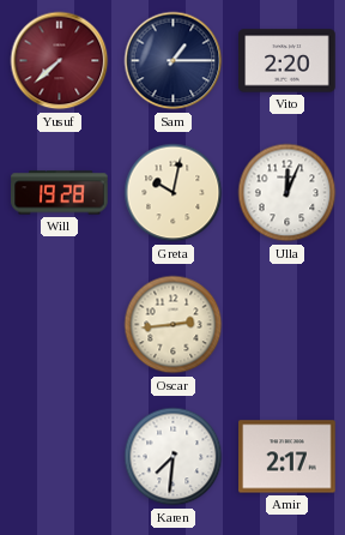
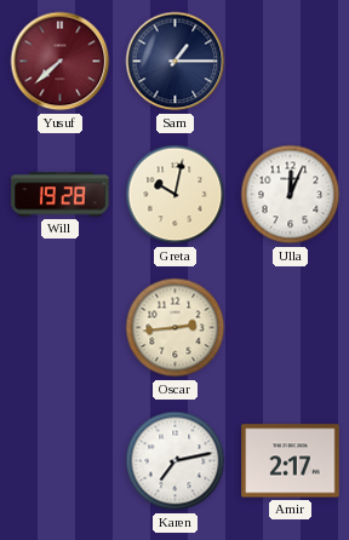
Vito: 2:20 -> none (287, 61)
Karen: 7:31 -> 7:13 (176, 461)
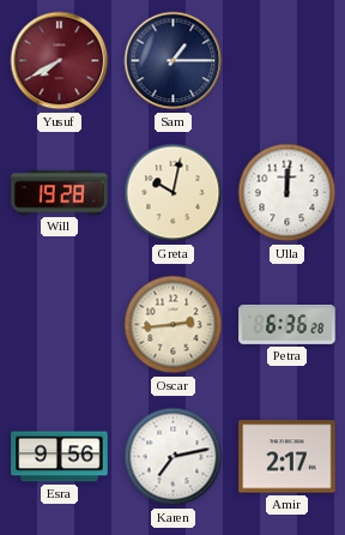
Yusuf: 7:38 -> 7:40 (60, 61)
Ulla: 12:04 -> 12:01 (287, 193)
Petra: none -> 6:36 (287, 324)
Esra: none -> 9:56 (60, 457)
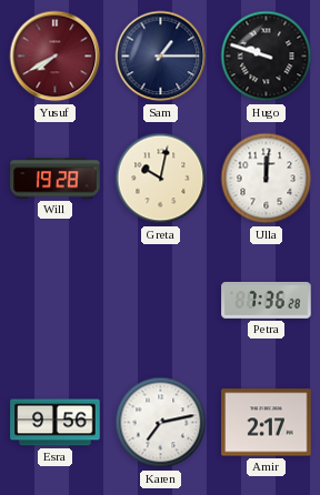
Hugo: none -> 9:48 (267, 57)
Oscar: 2:44 -> none (174, 325)
Petra: 6:36 -> 7:36 (267, 300)
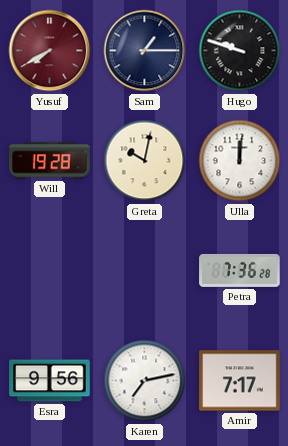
Amir: 2:17 -> 7:17 (240, 381)
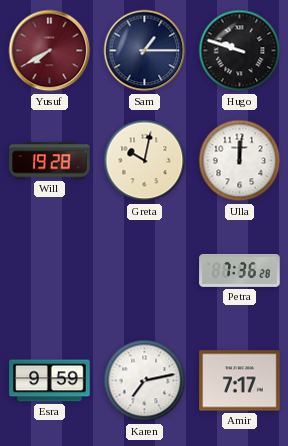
Esra: 9:56 -> 9:59 (50, 381)
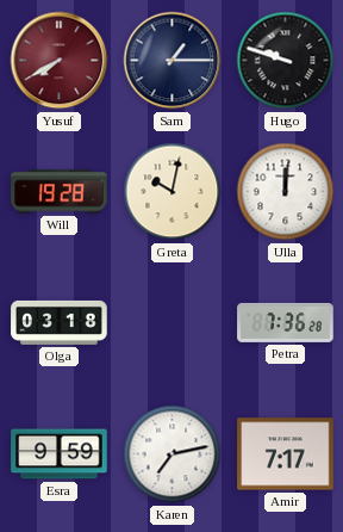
Olga: none -> 03:18 (60, 322)
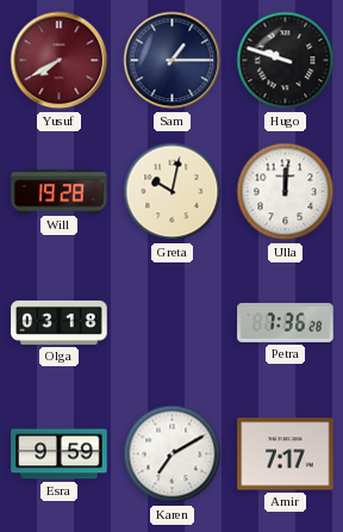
Karen: 7:13 -> 7:10 (173, 454)
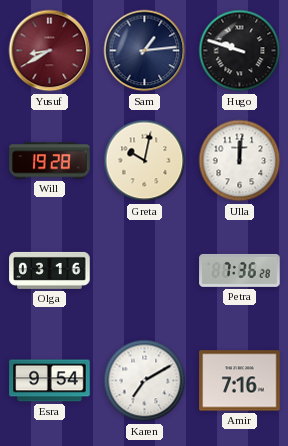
Yusuf: 7:40 -> 8:40 (50, 51)
Sam: 1:15 -> 1:14 (145, 51)
Olga: 03:18 -> 03:16 (50, 270)
Esra: 9:59 -> 9:54 (50, 381)
Amir: 7:17 -> 7:16 (240, 381)
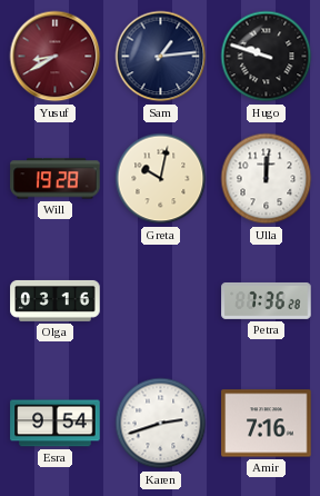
Karen: 7:10 -> 2:42 (161, 424)
